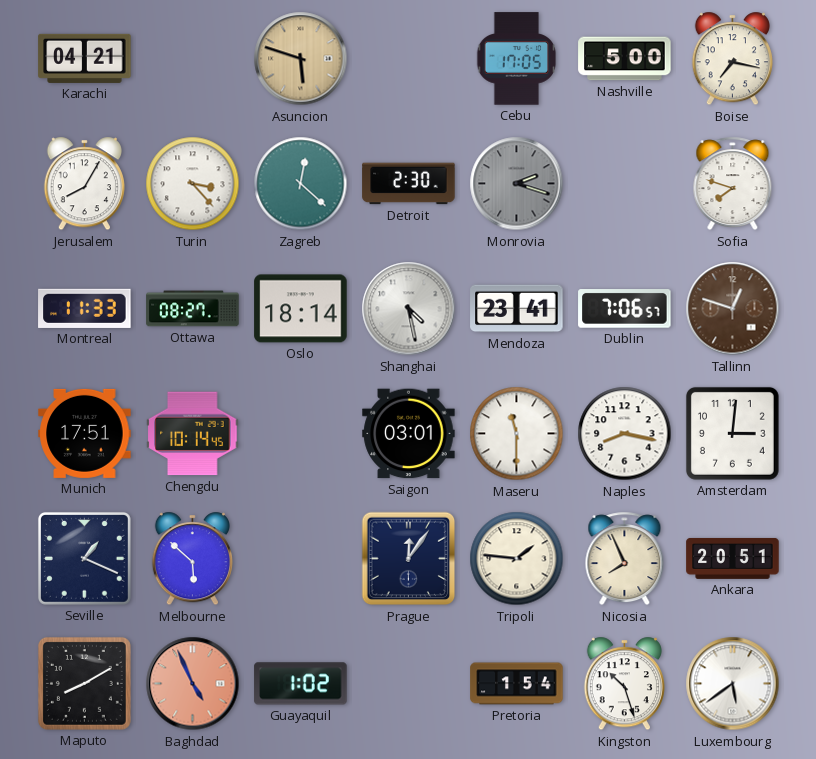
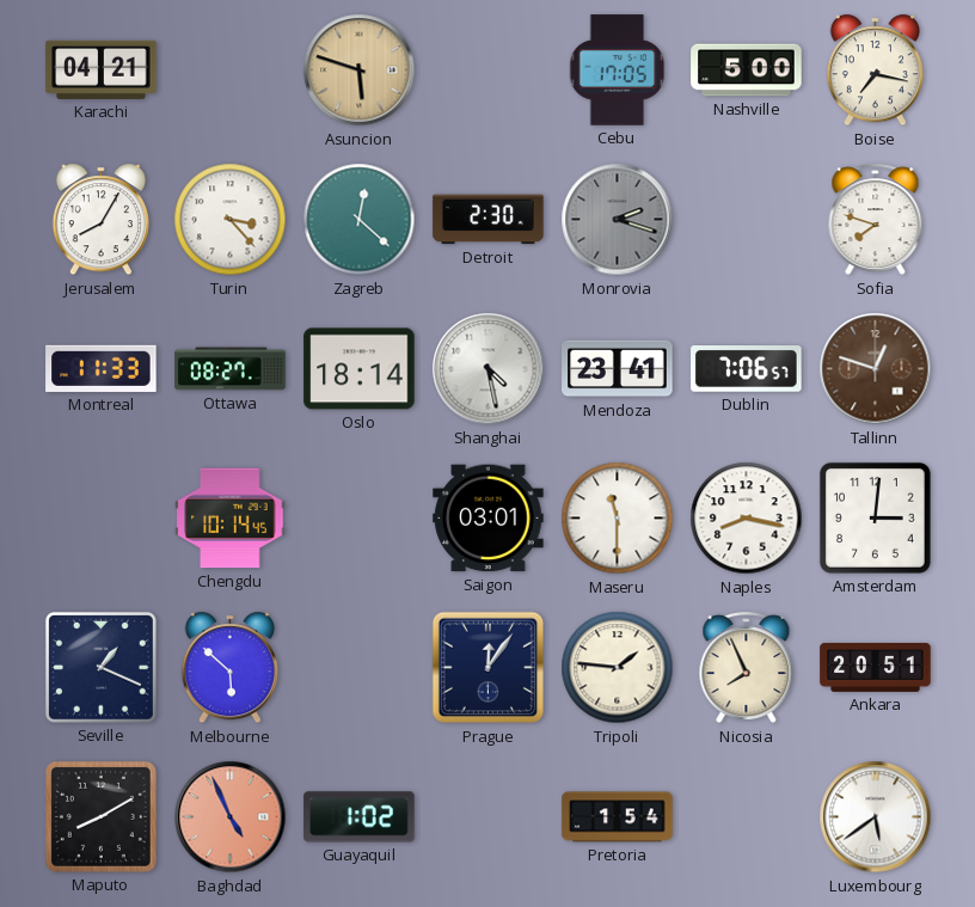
Munich: 17:51 -> none (85, 433)
Kingston: 10:27 -> none (624, 684)
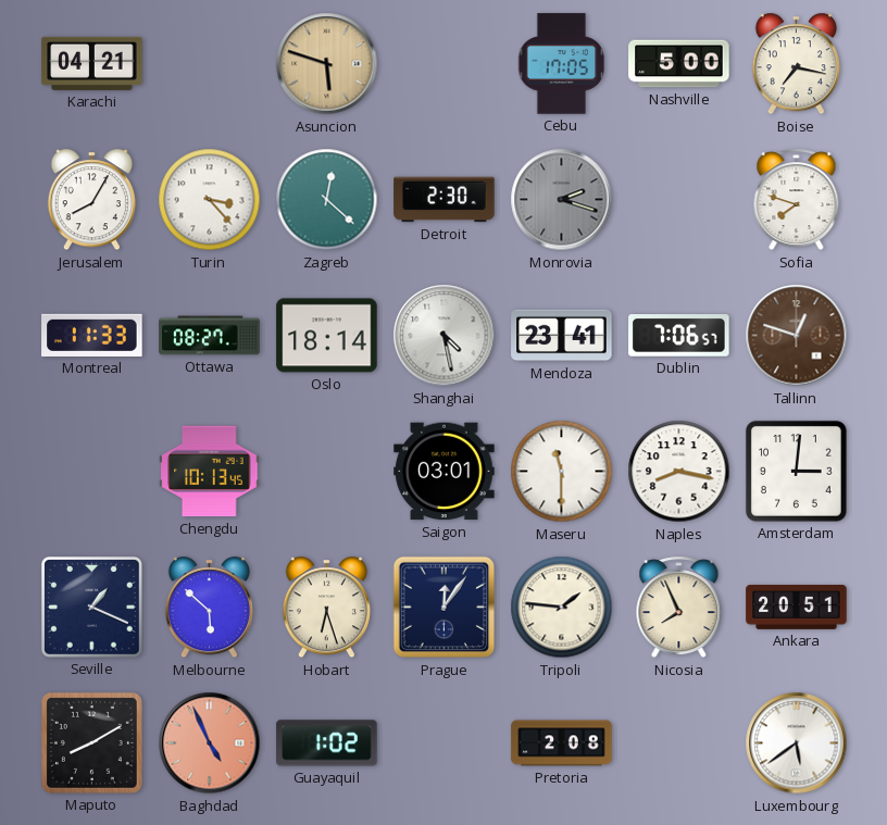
Chengdu: 10:14 -> 10:13 (210, 472)
Hobart: none -> 6:27 (326, 608)
Pretoria: 1:54 -> 2:08 (562, 743)
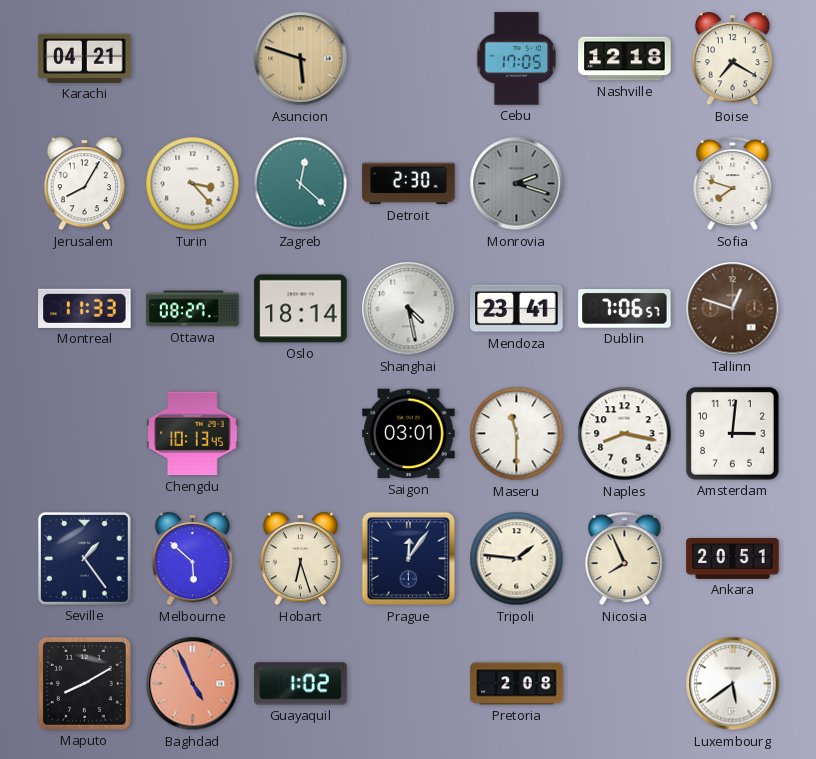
Nashville: 5:00 -> 12:18 (625, 59)
Boise: 7:17 -> 7:20 (732, 59)
Seville: 1:19 -> 1:24 (84, 558)
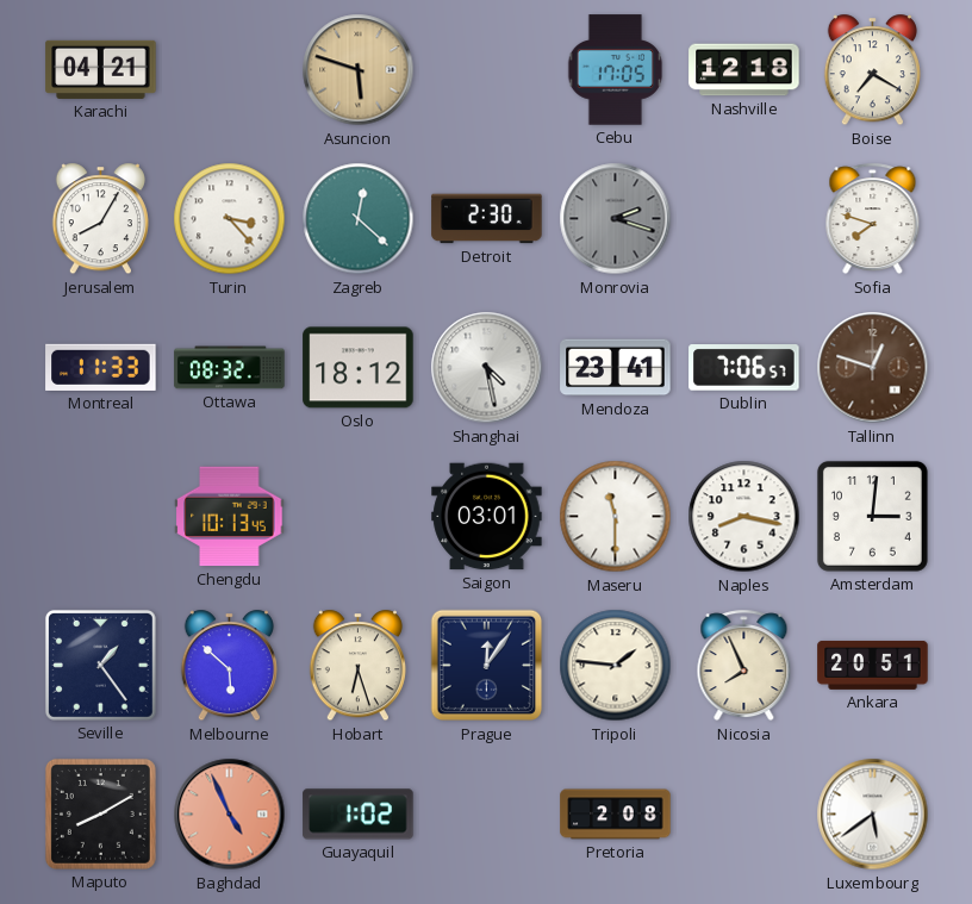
Ottawa: 08:27 -> 08:32 (230, 368)
Oslo: 18:14 -> 18:12 (359, 368)
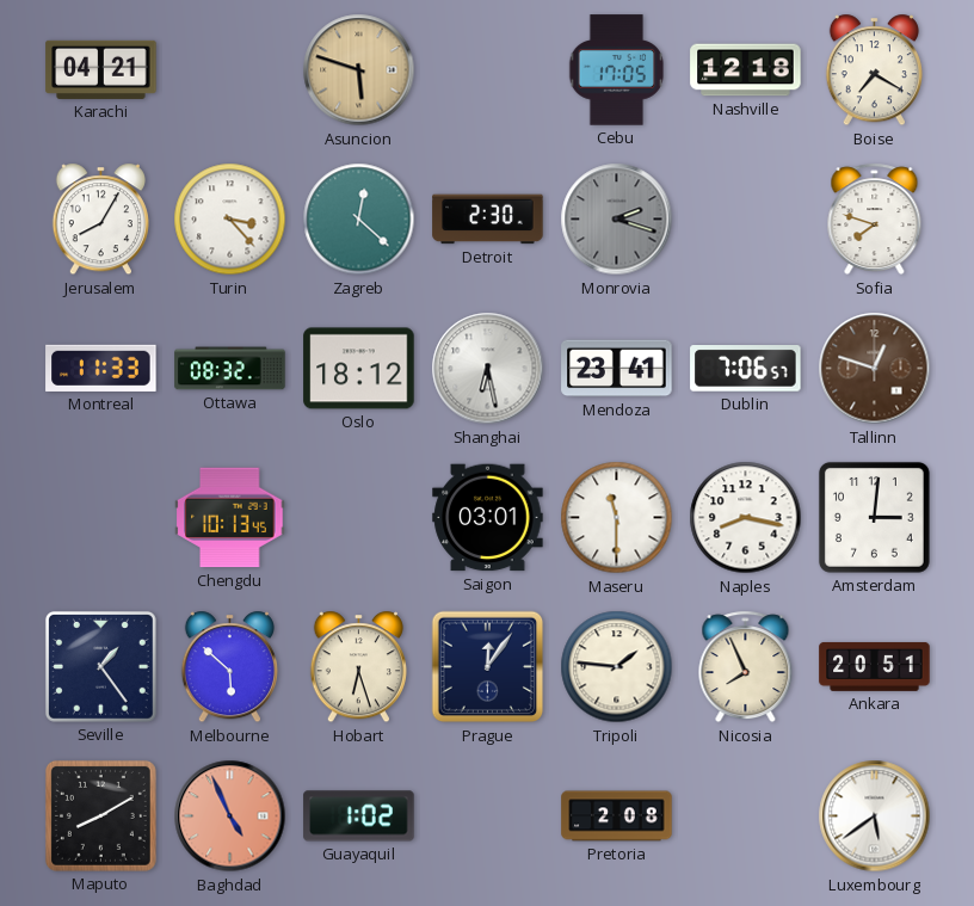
Shanghai: 4:28 -> 6:28 (488, 369)
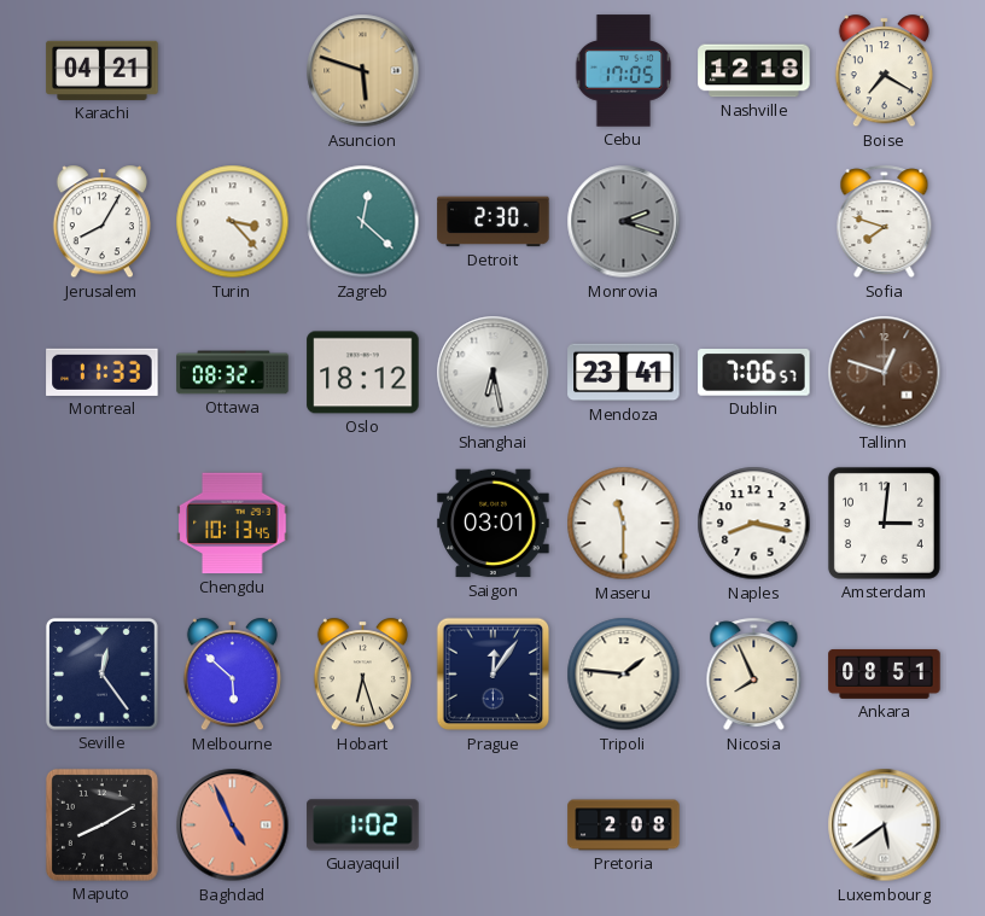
Seville: 1:24 -> 12:24 (101, 673)
Ankara: 20:51 -> 08:51 (885, 673)
